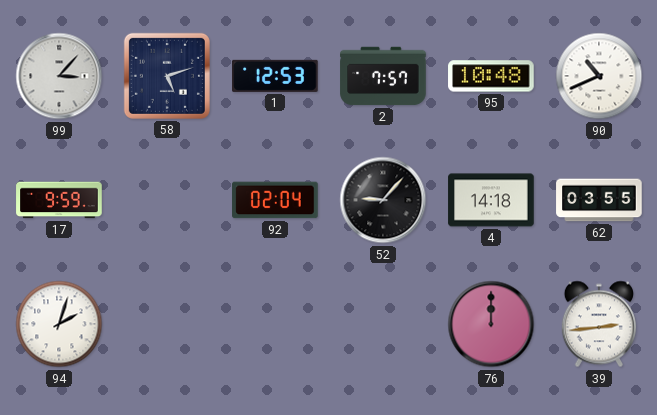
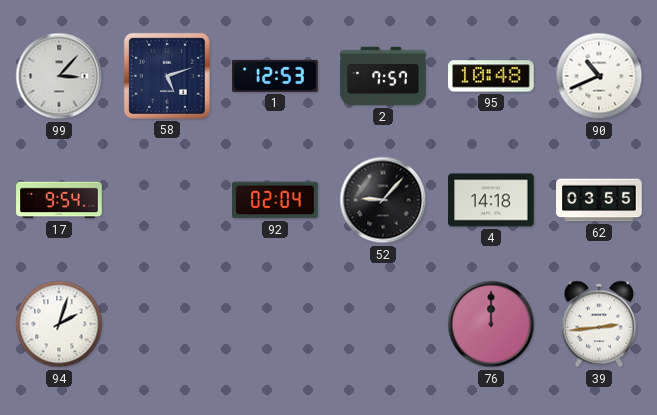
17: 9:59 -> 9:54 (59, 200)
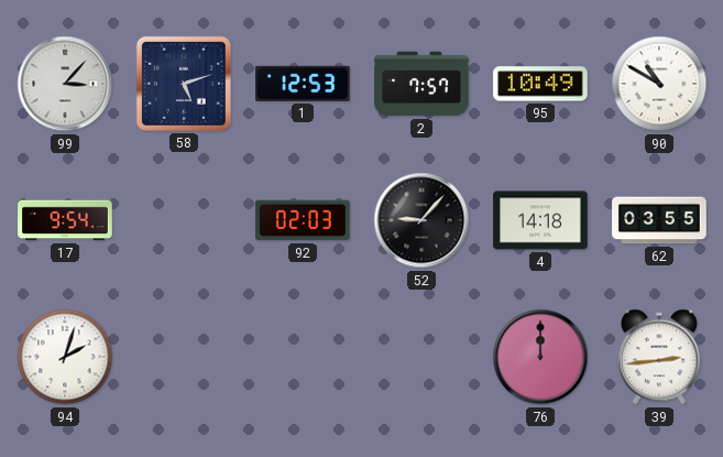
95: 10:48 -> 10:49 (540, 84)
90: 10:41 -> 10:50 (659, 84)
92: 02:04 -> 02:03 (303, 220)
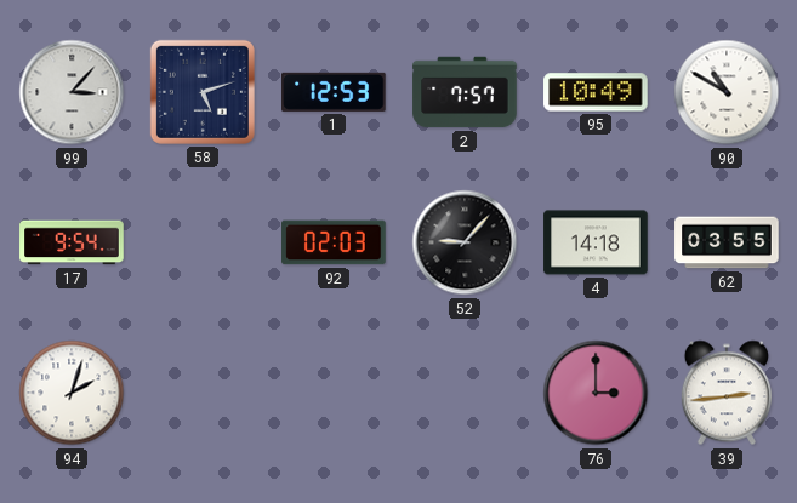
76: 12:00 -> 3:00 (596, 393)
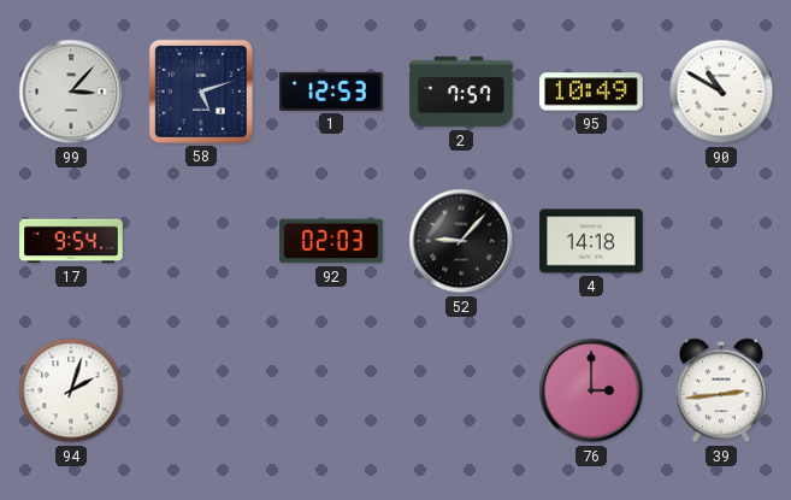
62: 03:55 -> none (727, 242)
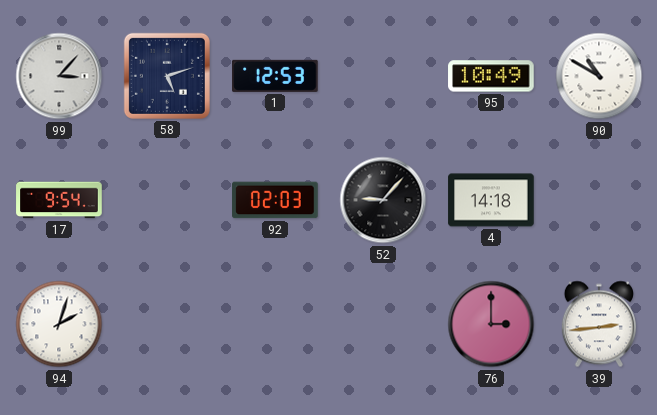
2: 7:57 -> none (461, 92)
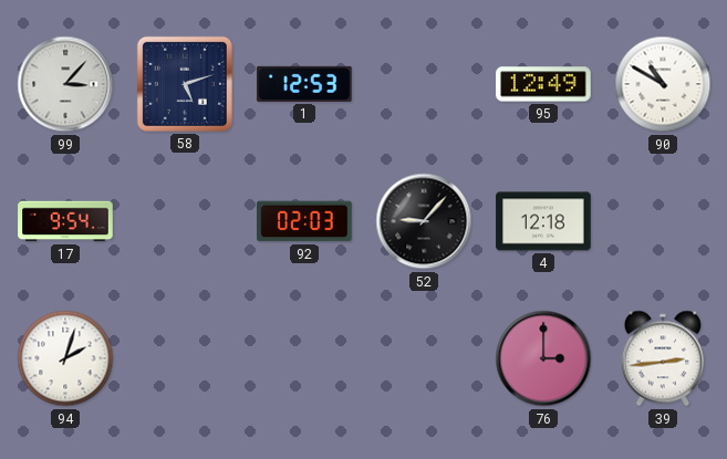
95: 10:49 -> 12:49 (543, 84)
4: 14:18 -> 12:18 (543, 221)
